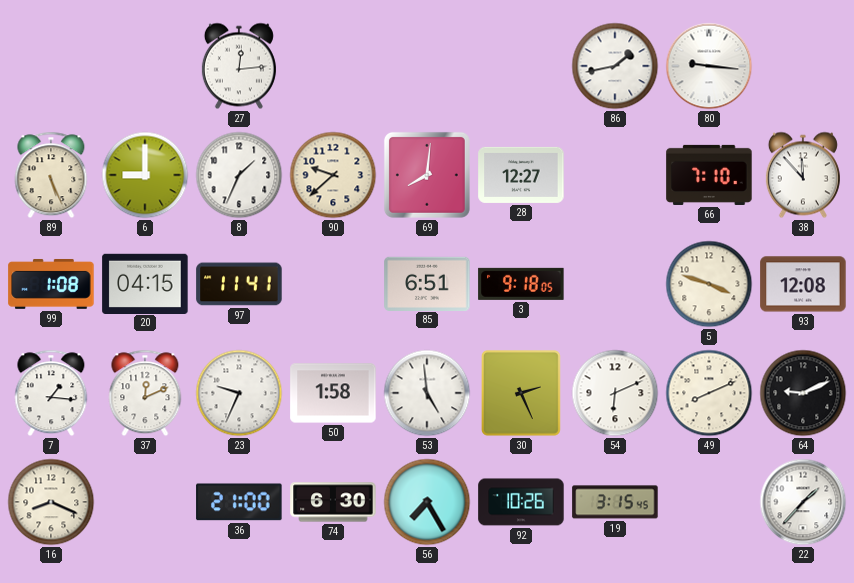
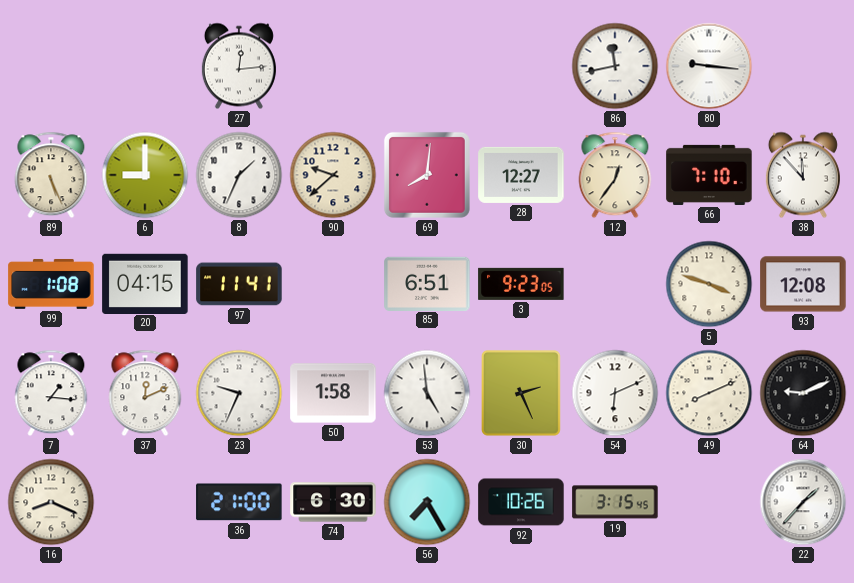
86: 1:43 -> 11:43 (615, 66)
12: none -> 12:36 (615, 175)
3: 9:18 -> 9:23 (521, 284)
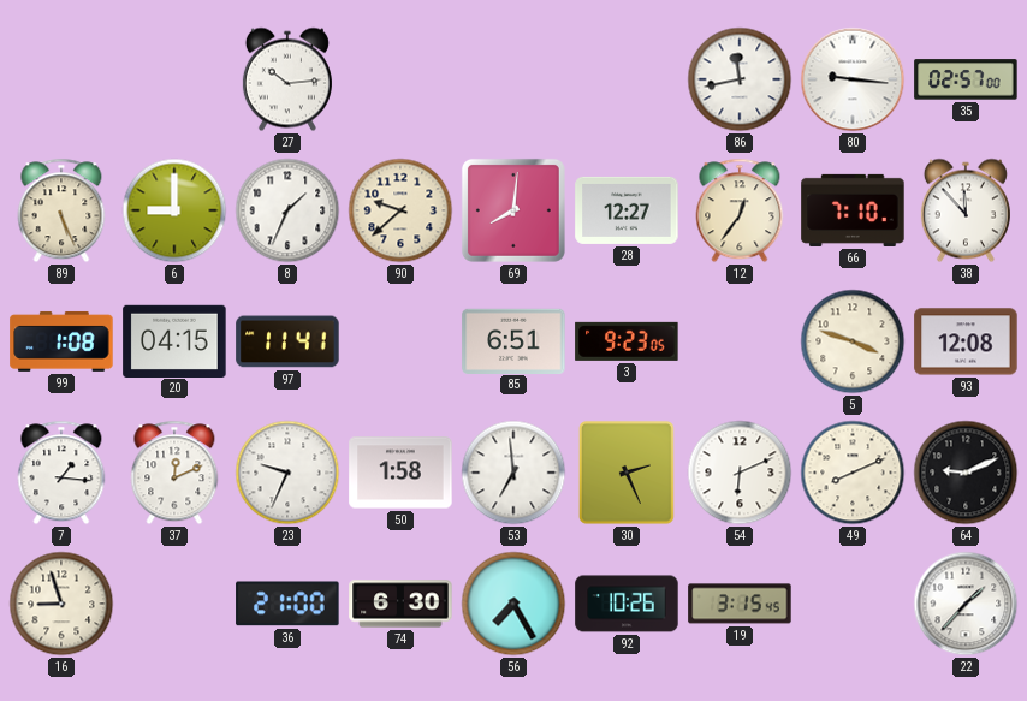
27: 12:14 -> 10:14 (287, 79)
35: none -> 02:57 (966, 79)
53: 4:59 -> 6:59 (513, 473)
16: 8:19 -> 8:57 (61, 604)
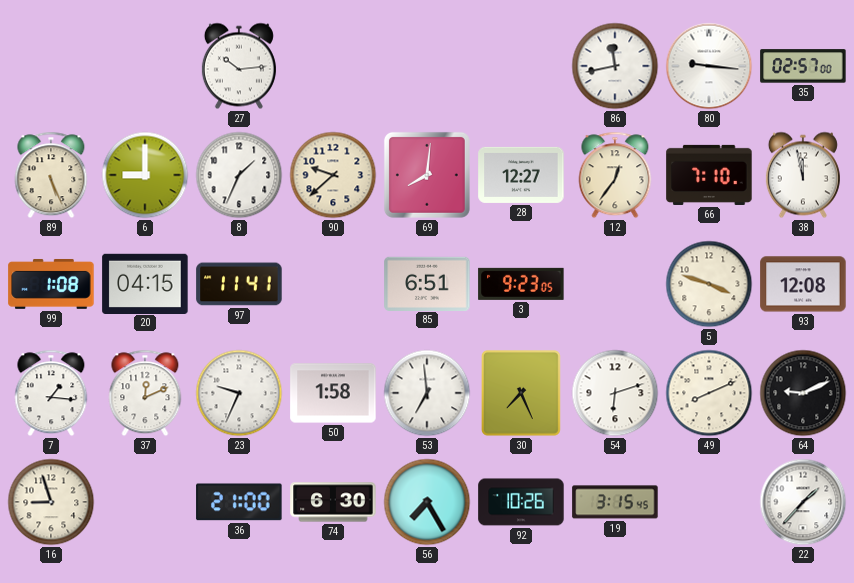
38: 11:53 -> 11:58 (803, 175)
30: 2:26 -> 7:26 (521, 393)
54: 6:11 -> 6:12 (615, 393)
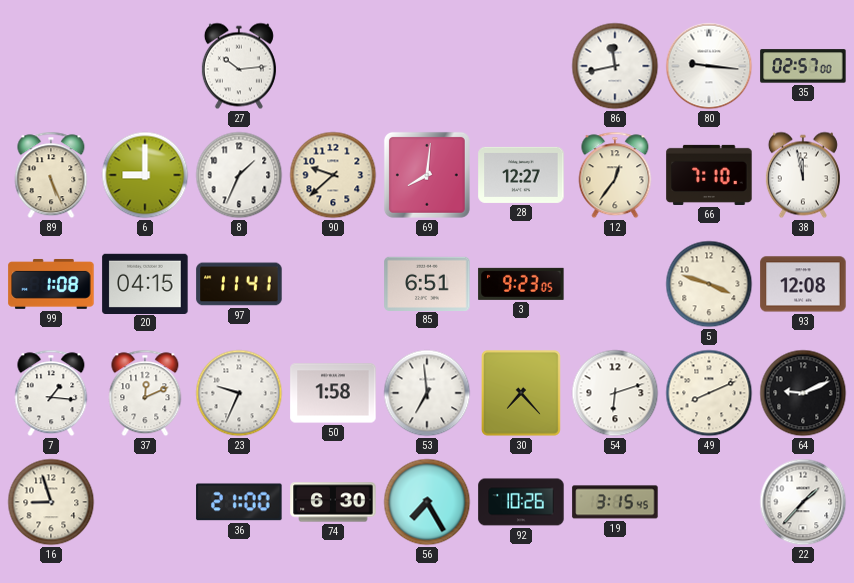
30: 7:26 -> 7:23 (521, 393)
